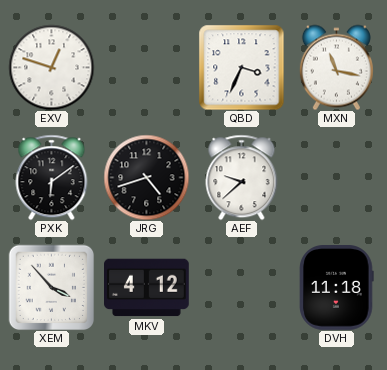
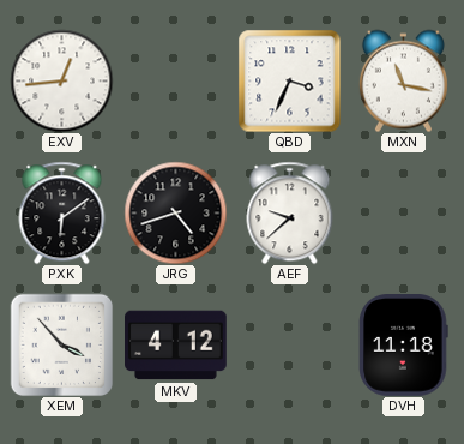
EXV: 12:48 -> 12:44 (61, 80)
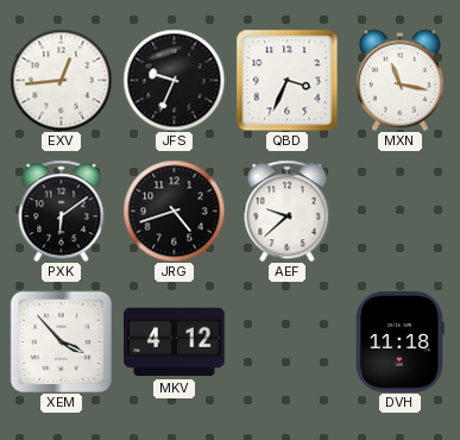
JFS: none -> 9:34 (174, 80)
